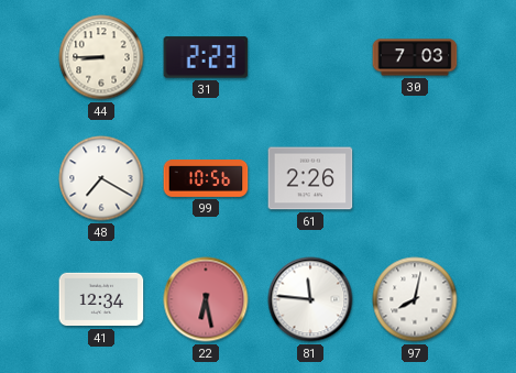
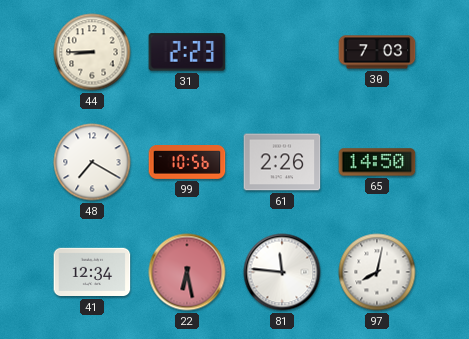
65: none -> 14:50 (377, 162)
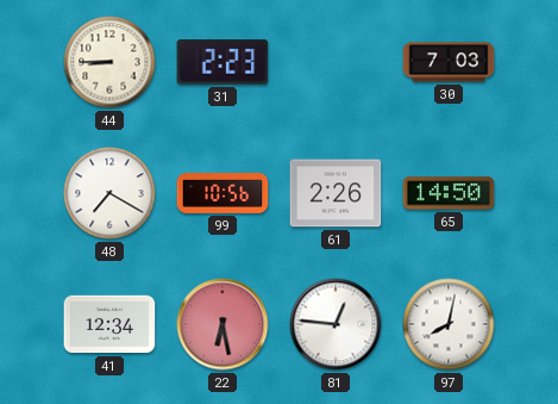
81: 11:46 -> 12:46 (336, 324)
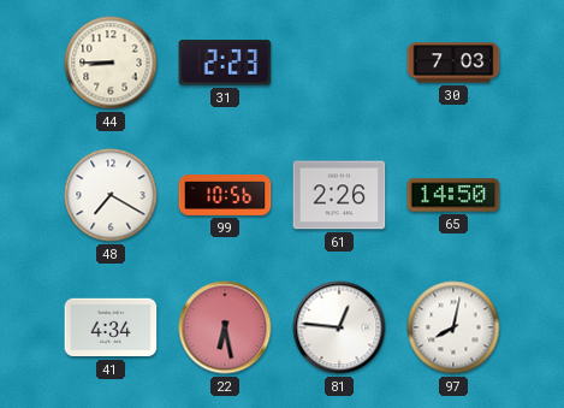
41: 12:34 -> 4:34 (111, 327)
